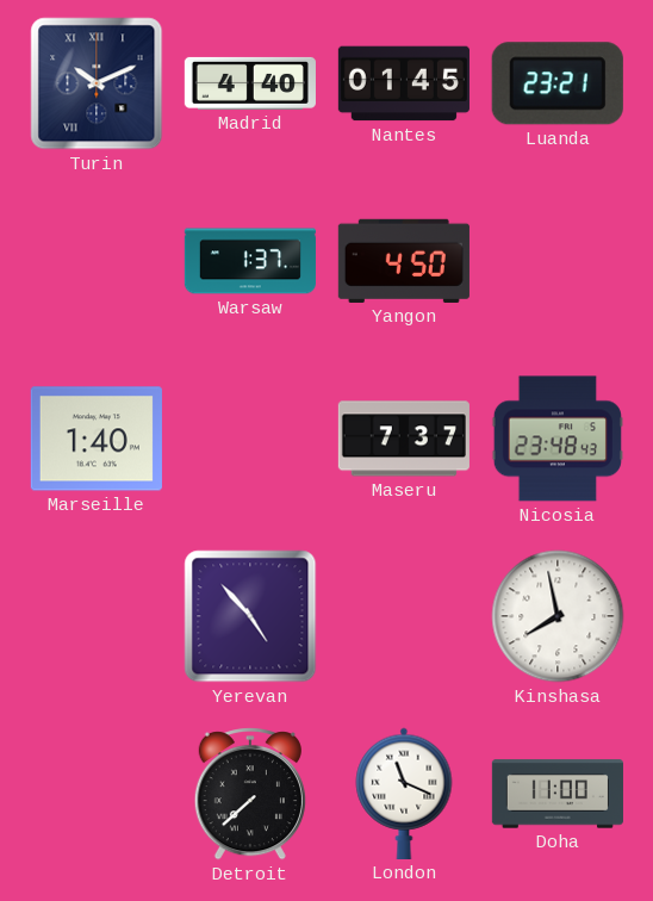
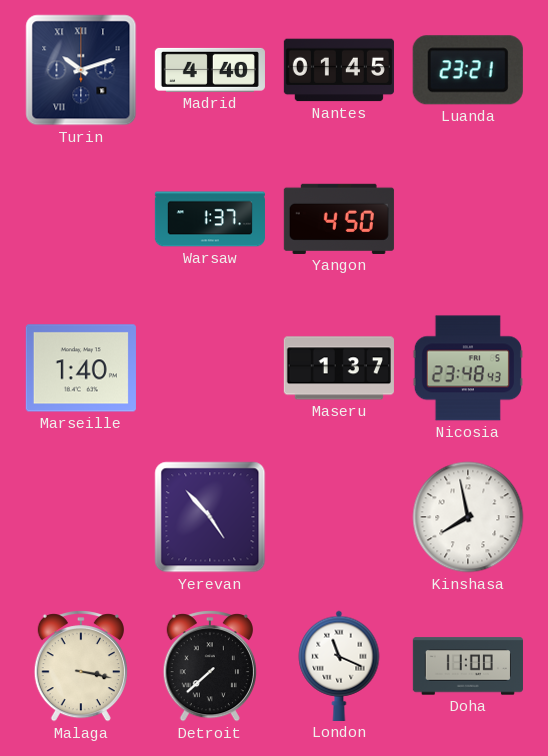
Turin: 10:11 -> 10:12 (81, 70)
Maseru: 7:37 -> 1:37 (339, 368)
Malaga: none -> 3:17 (81, 666)
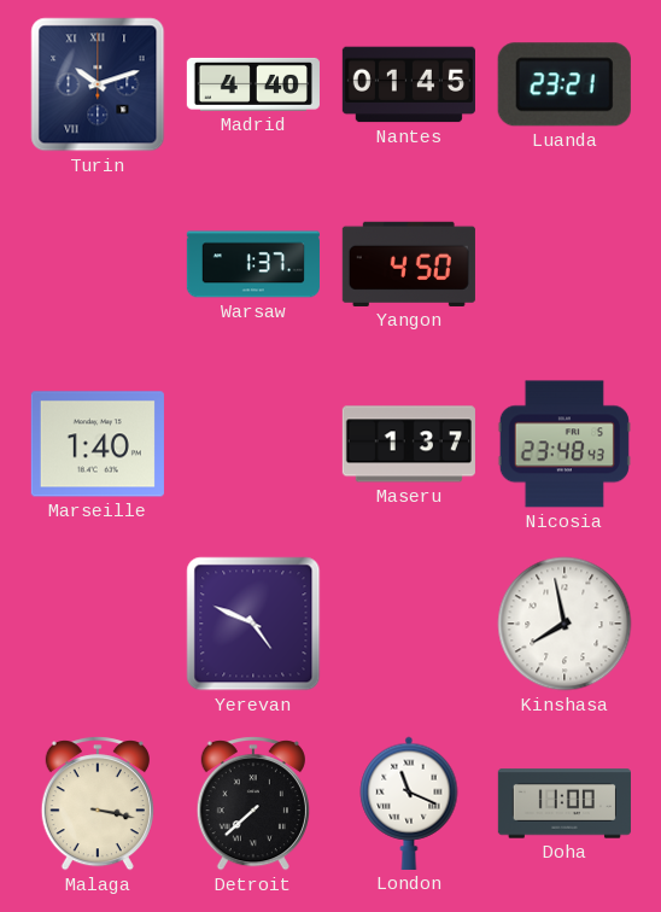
Yerevan: 4:53 -> 4:49 (253, 624)
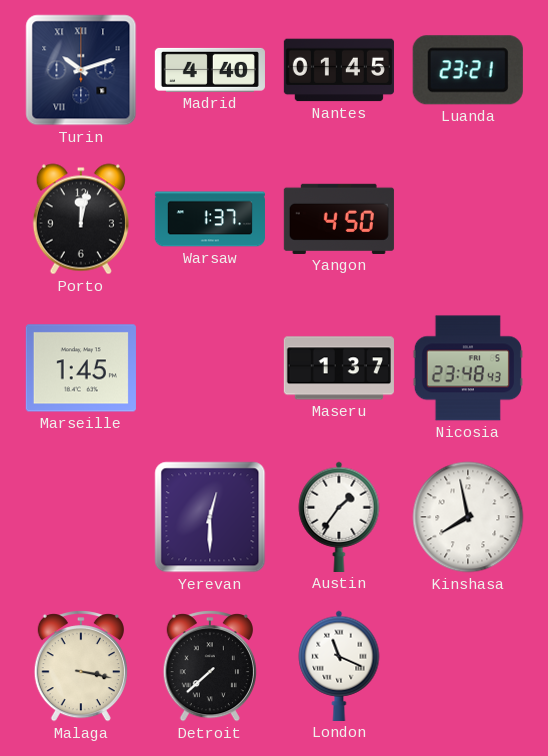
Porto: none -> 12:02 (81, 219)
Marseille: 1:40 -> 1:45 (81, 368)
Yerevan: 4:49 -> 12:30 (210, 517)
Austin: none -> 1:36 (339, 517)
Doha: 11:00 -> none (565, 803)
